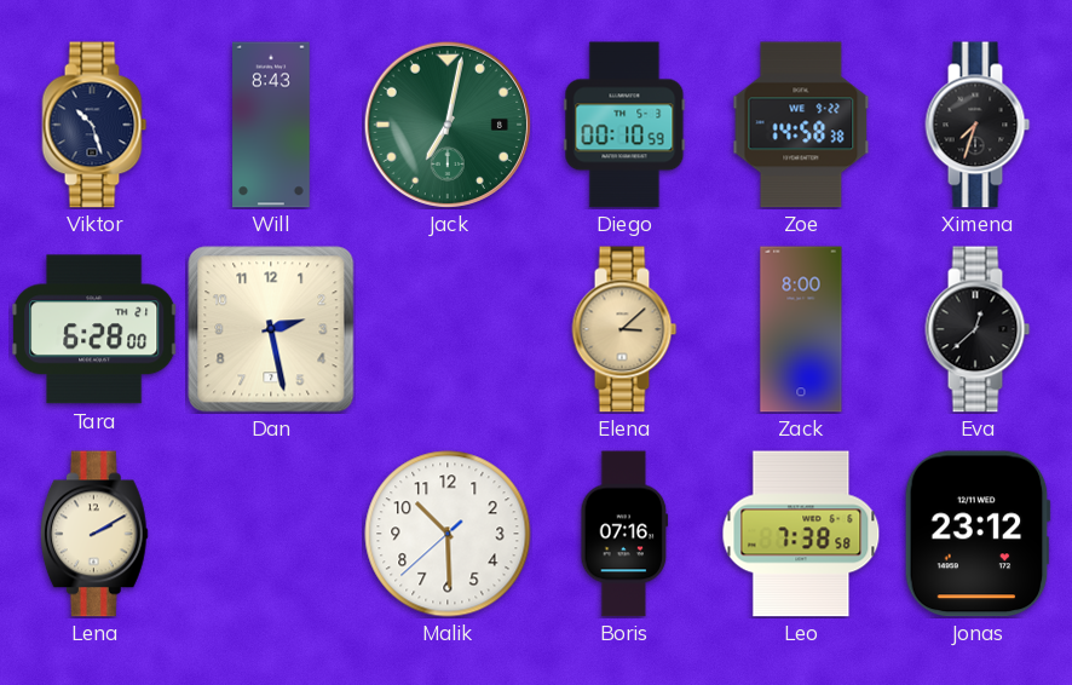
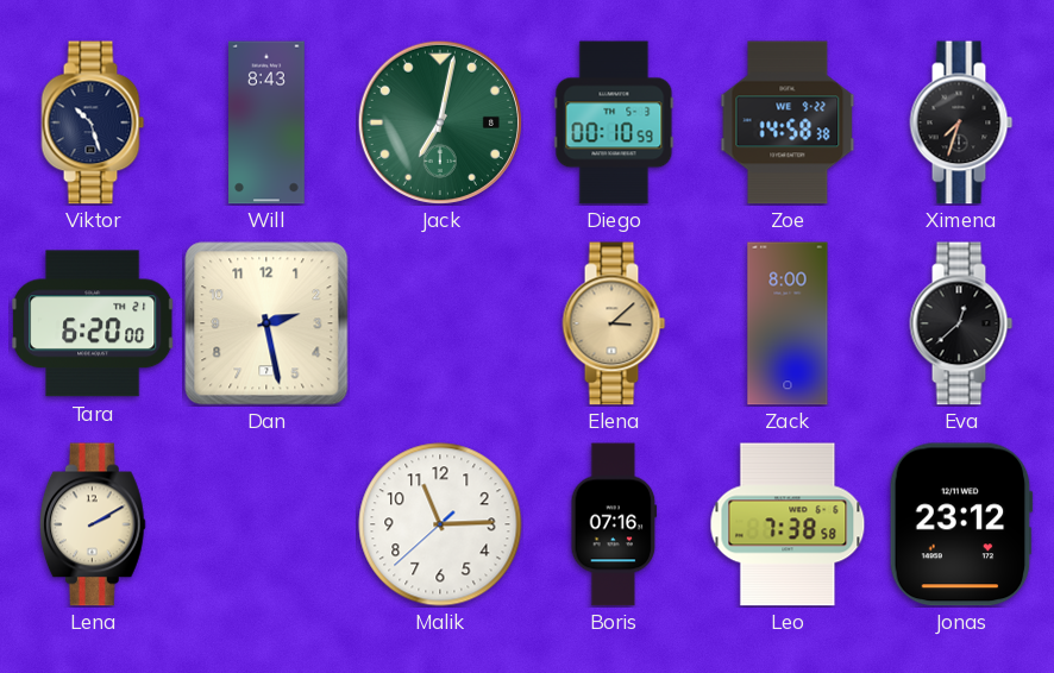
Tara: 6:28 -> 6:20 (93, 323)
Malik: 10:29 -> 11:14 (440, 524)
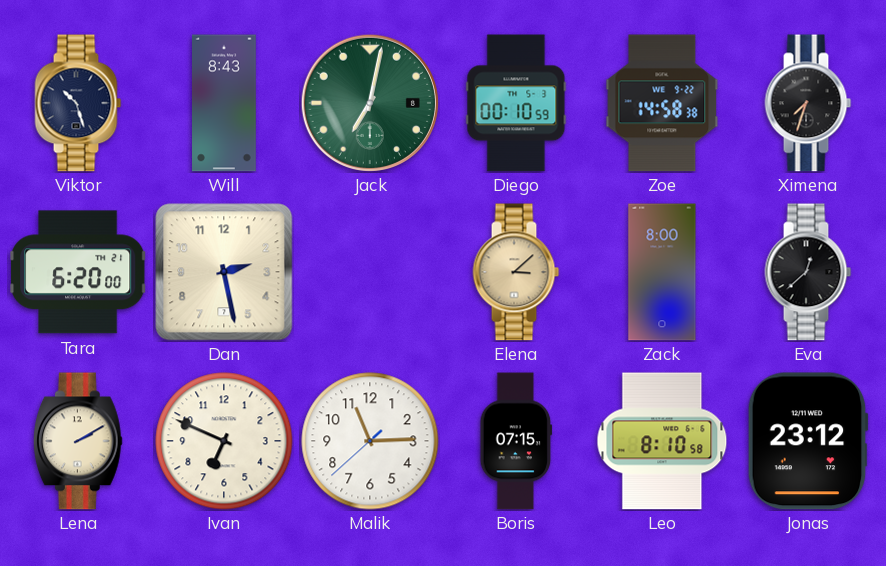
Ivan: none -> 6:49 (224, 441)
Boris: 07:16 -> 07:15 (516, 441)
Leo: 7:38 -> 8:10 (662, 441)
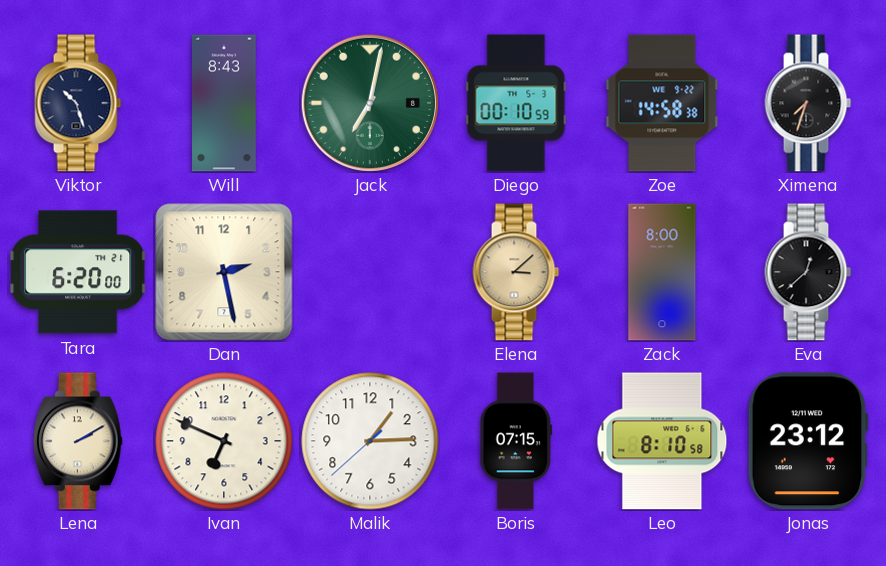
Malik: 11:14 -> 1:14 (370, 441)
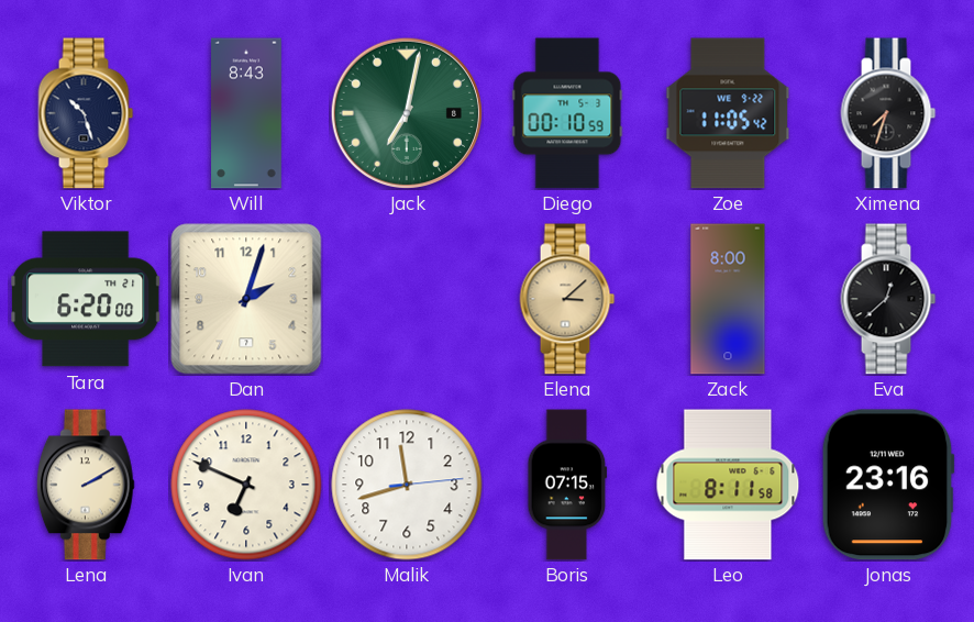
Zoe: 14:58 -> 11:05 (728, 113)
Dan: 2:28 -> 2:03 (246, 299)
Malik: 1:14 -> 11:42 (407, 485)
Leo: 8:10 -> 8:11 (728, 485)
Jonas: 23:12 -> 23:16 (888, 485)
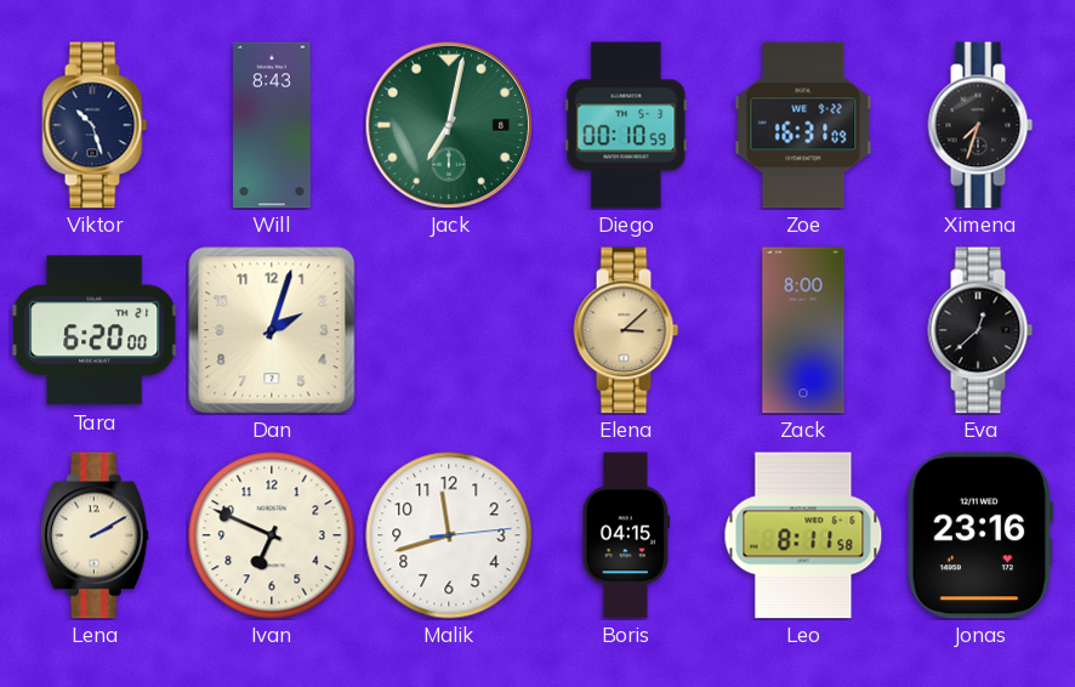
Zoe: 11:05 -> 16:31 (803, 125)
Boris: 07:15 -> 04:15 (626, 535)
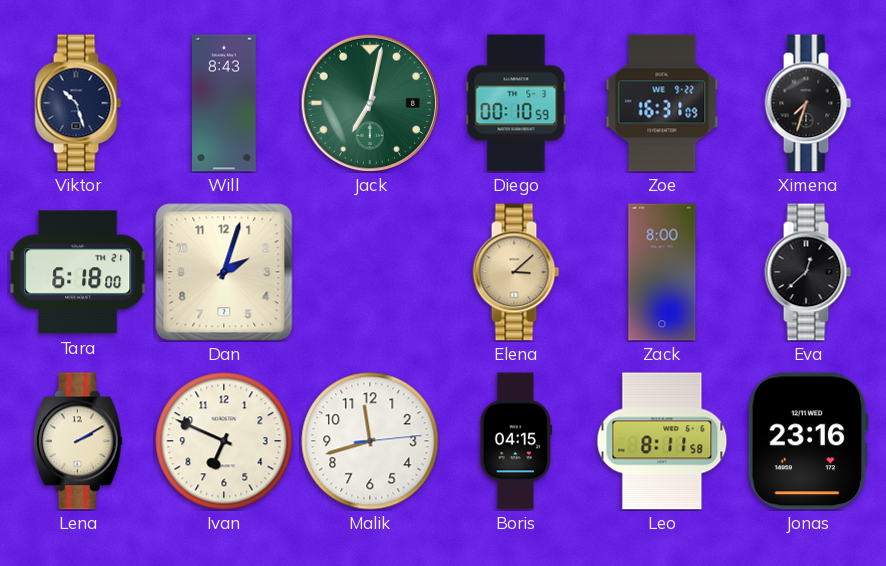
Tara: 6:20 -> 6:18 (78, 272)
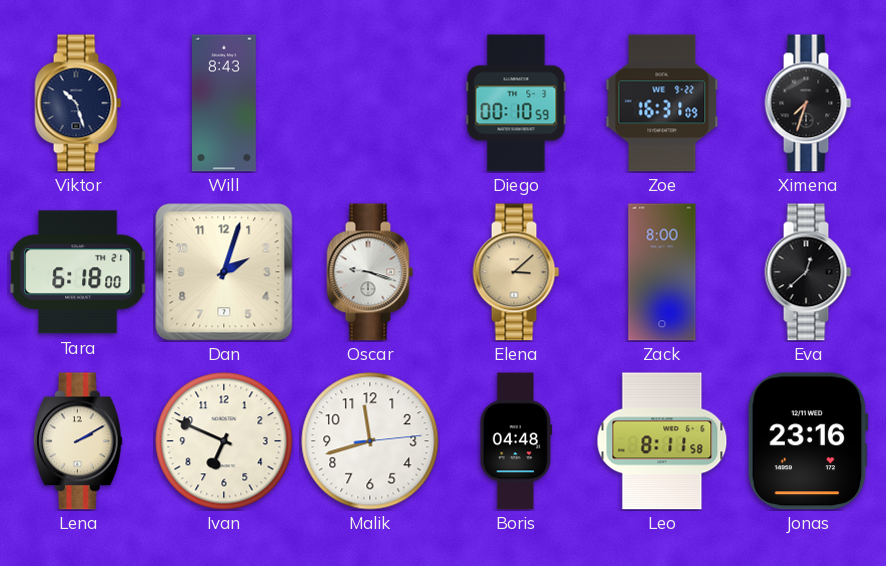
Jack: 7:02 -> none (370, 103)
Oscar: none -> 9:18 (370, 272)
Boris: 04:15 -> 04:48 (516, 441)
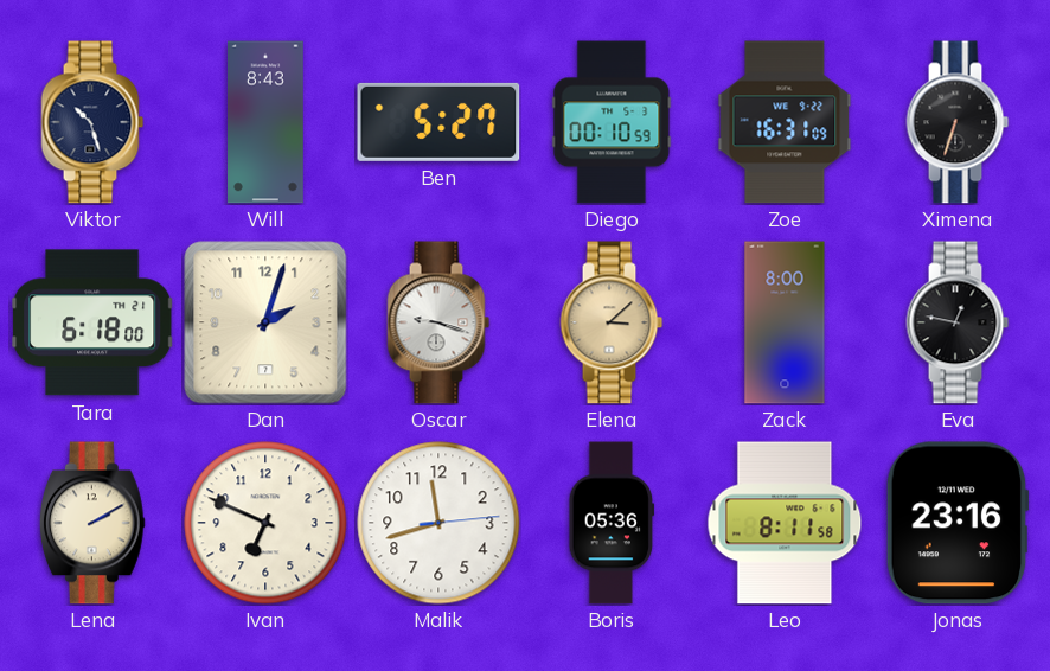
Ben: none -> 5:27 (438, 122)
Ximena: 7:33 -> 6:33 (958, 122)
Eva: 12:38 -> 12:47 (958, 322)
Boris: 04:48 -> 05:36 (612, 523)
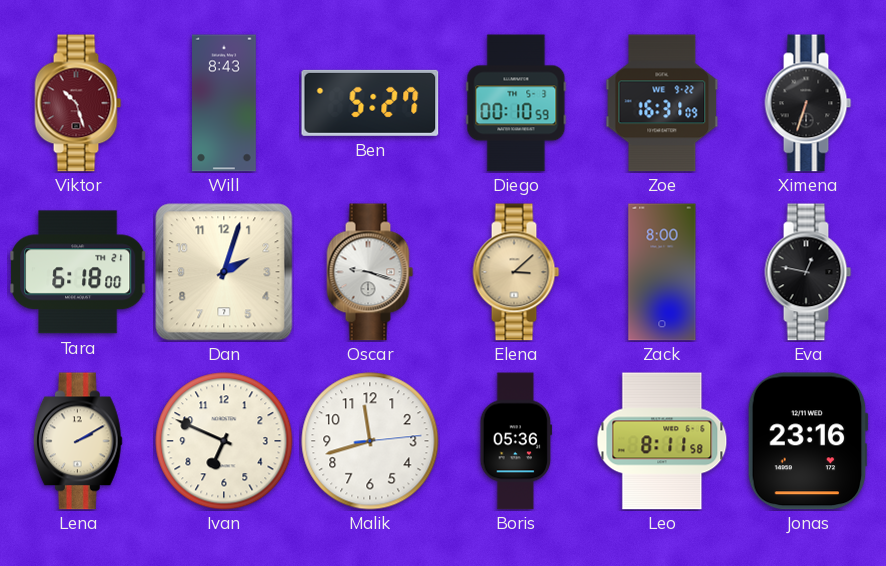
Viktor dial: navy -> burgundy (78, 103)
